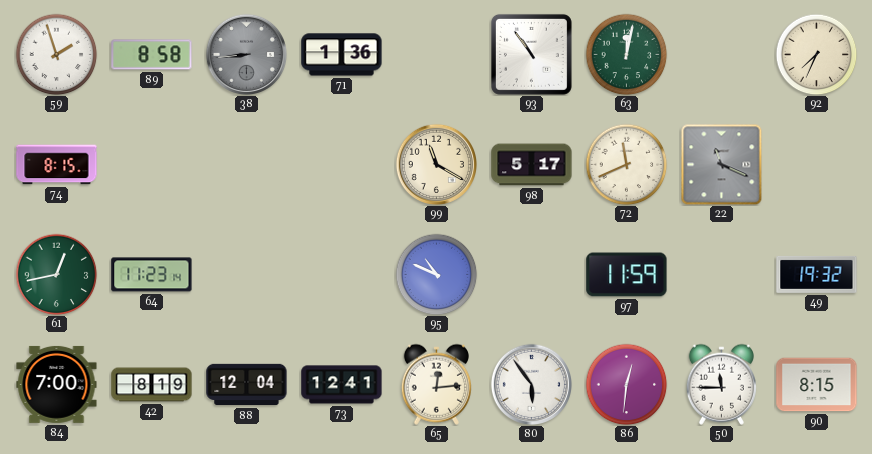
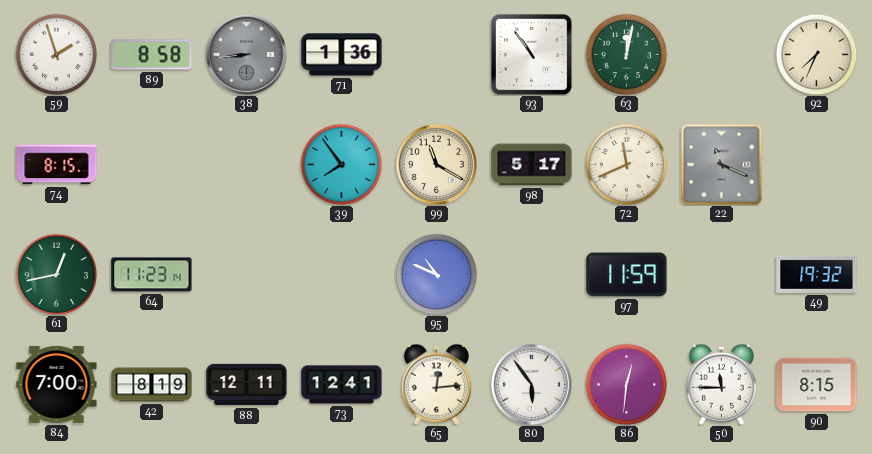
39: none -> 7:54 (341, 164)
88: 12:04 -> 12:11 (247, 385)
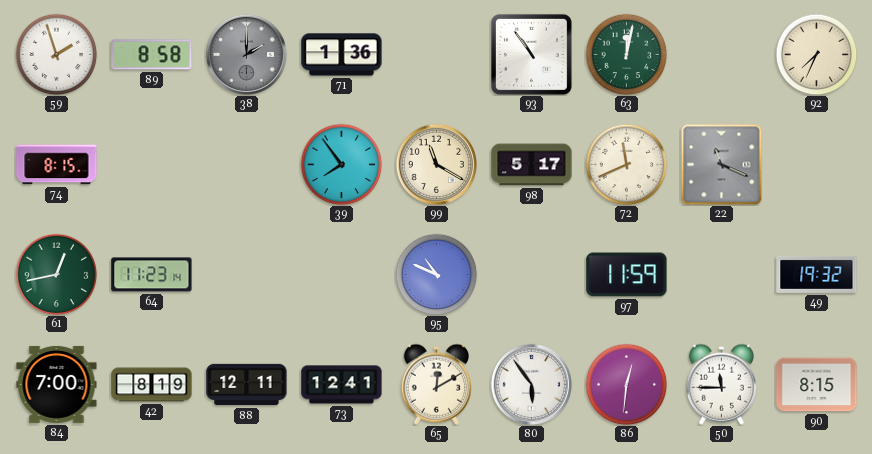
38: 8:44 -> 2:00 (246, 54)
65: 12:14 -> 12:10 (436, 384)
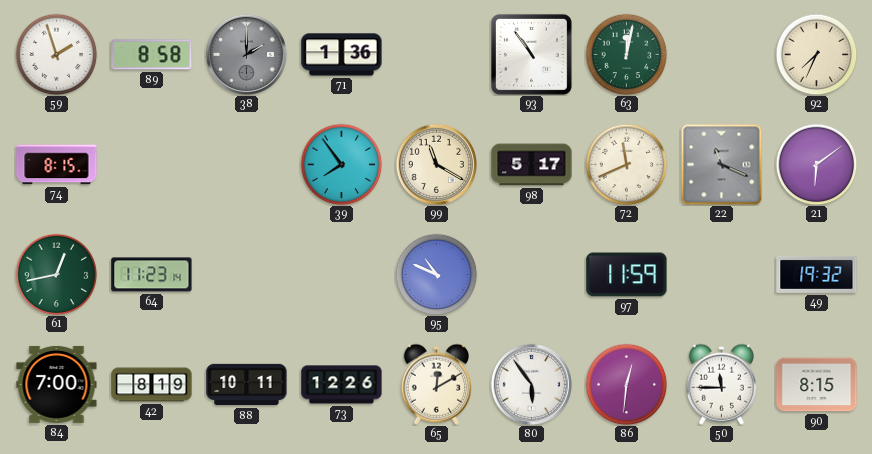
21: none -> 6:09 (816, 164)
88: 12:11 -> 10:11 (247, 385)
73: 12:41 -> 12:26 (342, 385)
